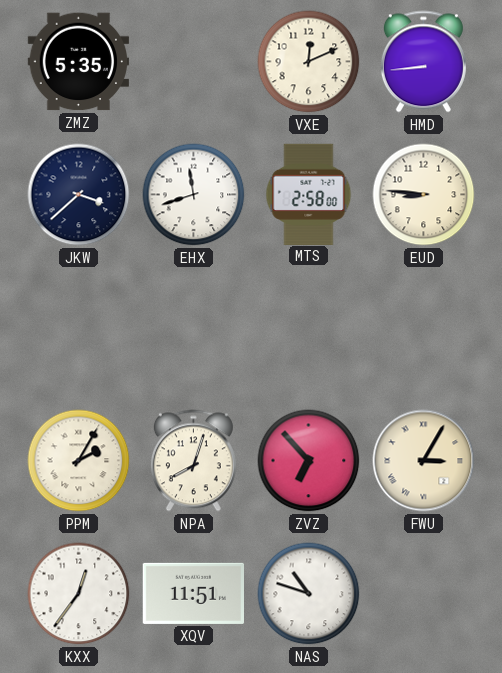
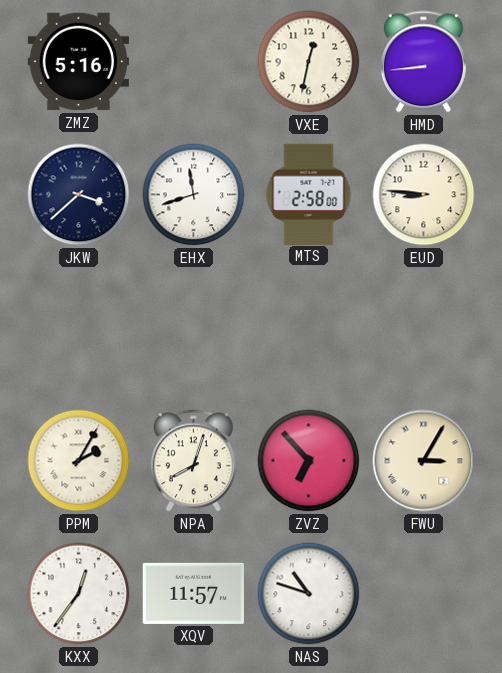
ZMZ: 5:35 -> 5:16 (78, 62)
VXE: 12:11 -> 12:32 (309, 62)
XQV: 11:51 -> 11:57 (193, 593)
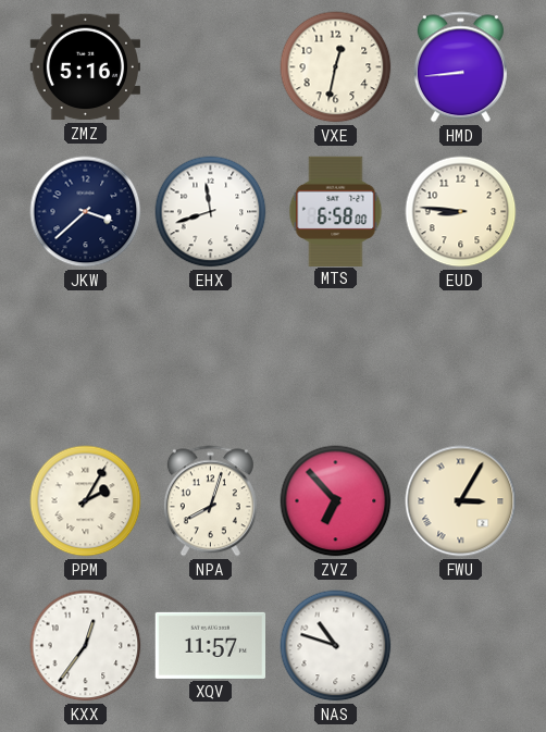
MTS: 2:58 -> 6:58 (336, 211)
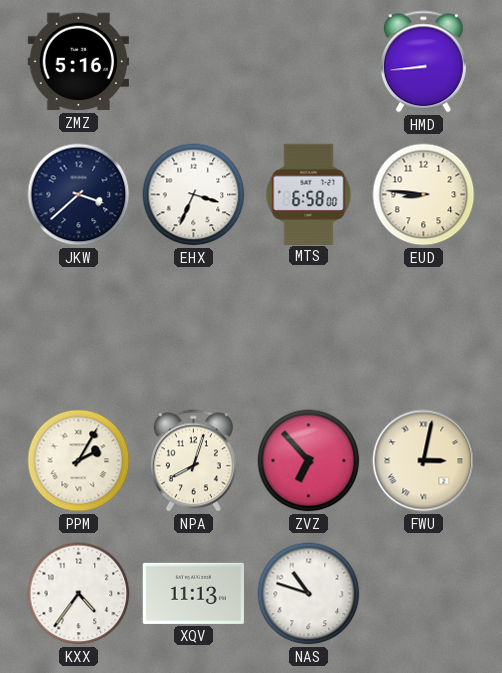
VXE: 12:32 -> none (336, 67)
EHX: 11:42 -> 3:34 (194, 195)
FWU: 3:05 -> 3:02 (424, 461)
KXX: 12:36 -> 4:36 (79, 594)
XQV: 11:57 -> 11:13 (193, 593)
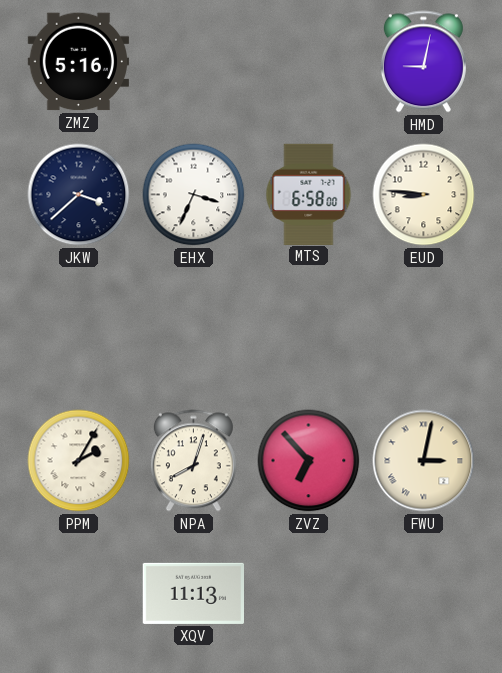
HMD: 8:44 -> 9:02 (423, 62)
KXX: 4:36 -> none (79, 594)
NAS: 10:48 -> none (309, 594)
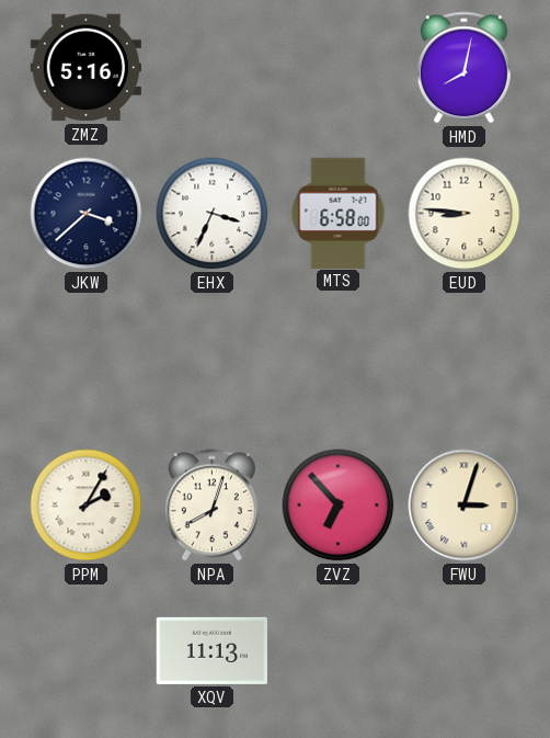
HMD: 9:02 -> 8:02 (463, 68)
FWU: 3:02 -> 3:03 (465, 506)
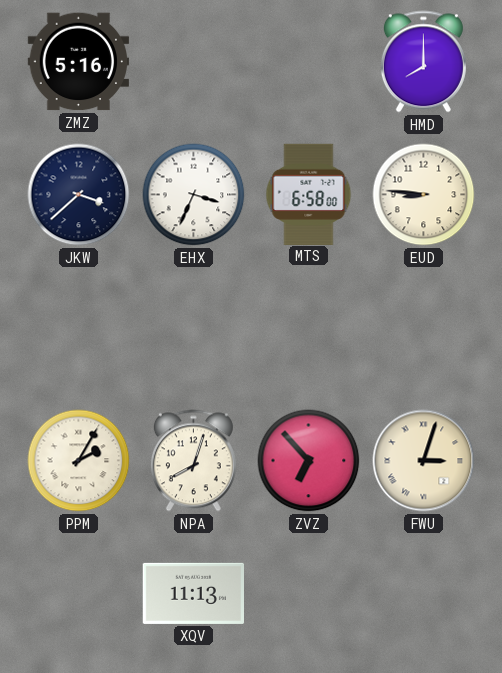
HMD: 8:02 -> 8:00 (423, 62)
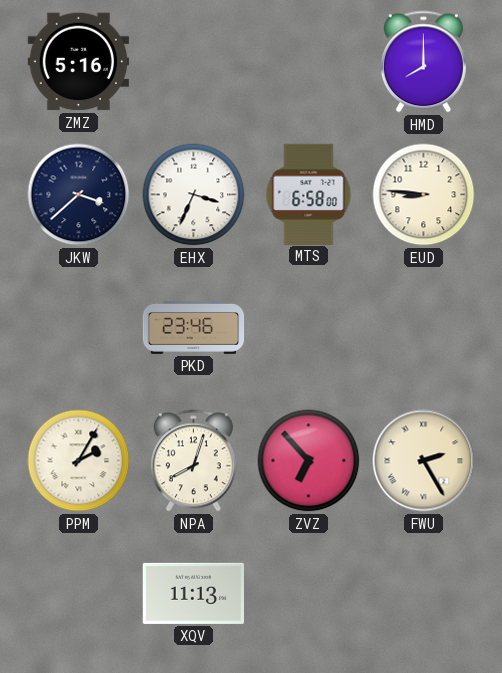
PKD: none -> 23:46 (194, 328)
FWU: 3:03 -> 2:25 (424, 461)
